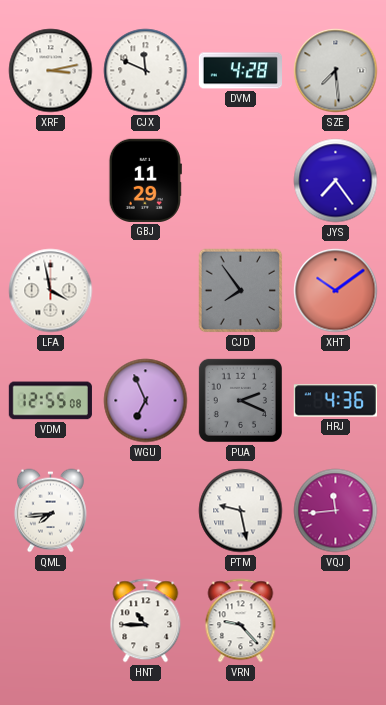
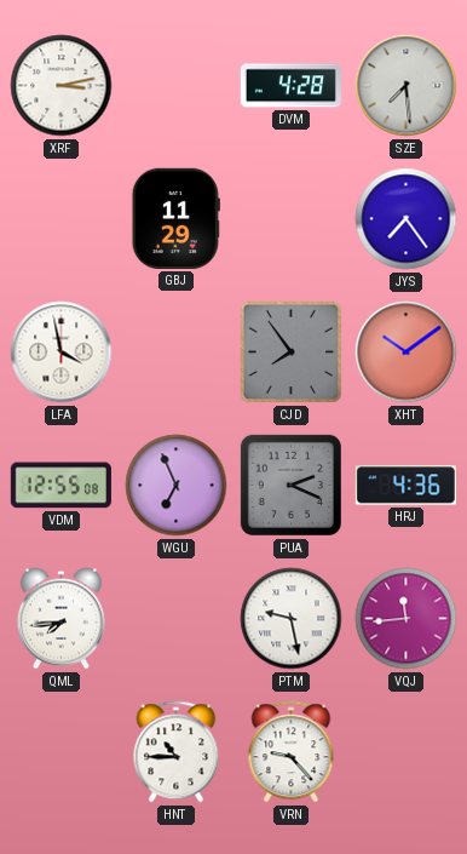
CJX: 11:49 -> none (146, 71)
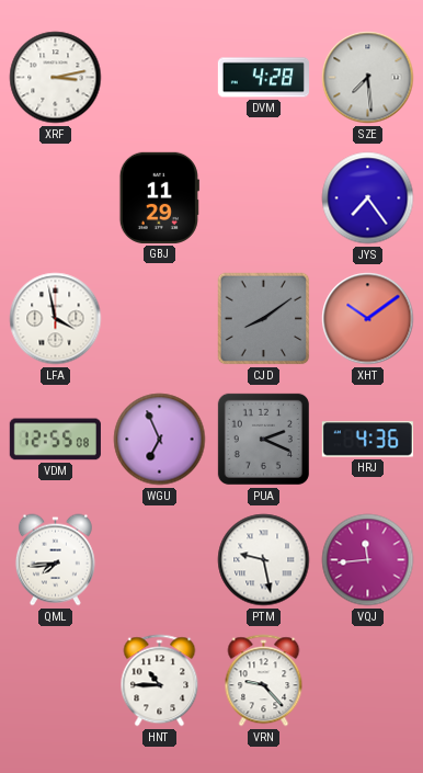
CJD: 7:54 -> 8:09 (264, 319)
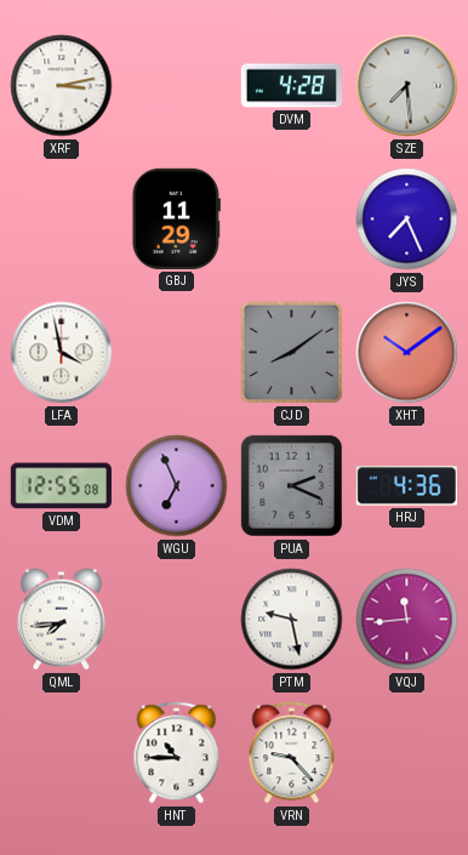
JYS: 7:24 -> 7:26 (407, 220)
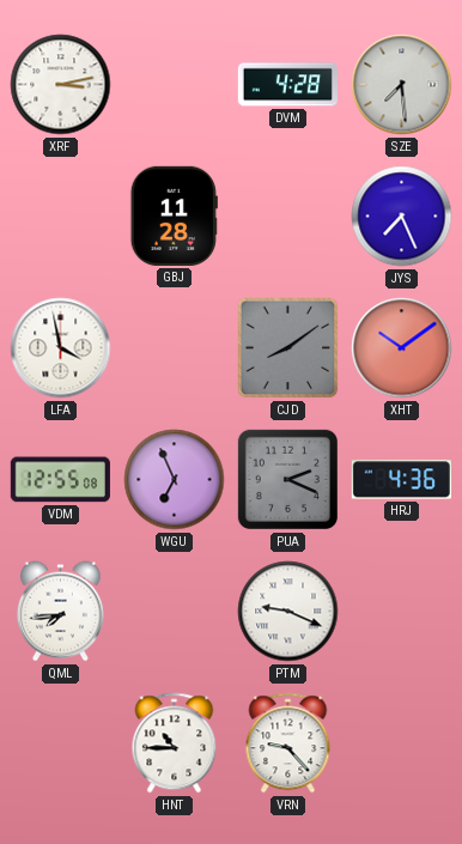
GBJ: 11:29 -> 11:28 (174, 215)
PTM: 9:28 -> 9:19 (288, 612)
VQJ: 11:44 -> none (407, 620)
